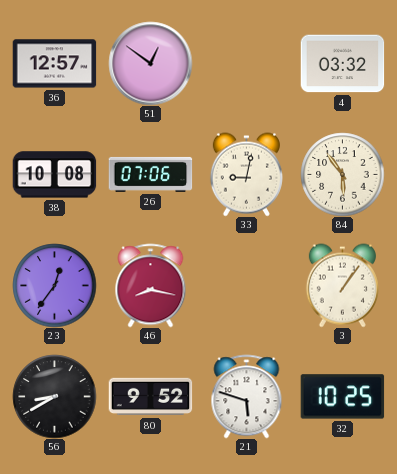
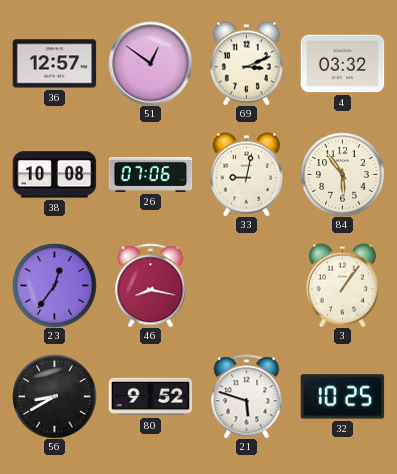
69: none -> 3:11 (246, 63)
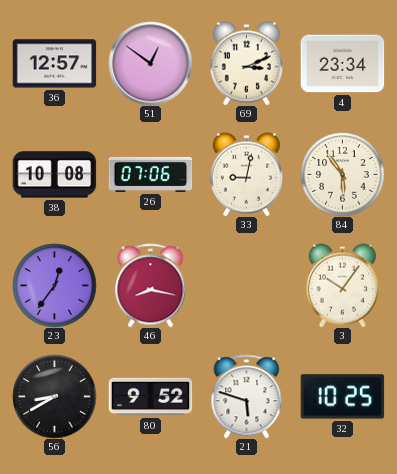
4: 03:32 -> 23:34 (342, 64)
3: 1:06 -> 10:06 (342, 285)
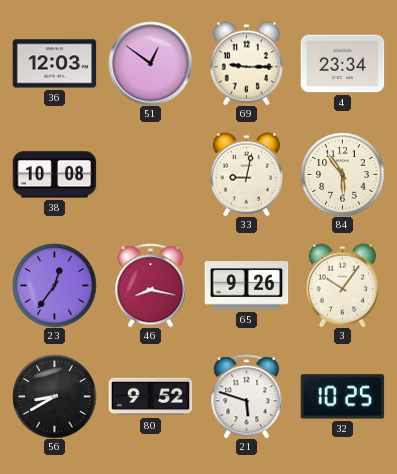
36: 12:57 -> 12:03 (54, 64)
69: 3:11 -> 9:15 (246, 63)
26: 07:06 -> none (150, 174)
65: none -> 9:26 (246, 286)
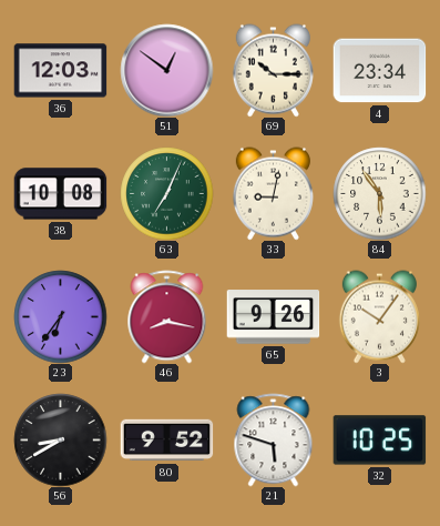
69: 9:15 -> 10:15 (273, 70)
63: none -> 7:04 (166, 193)
23: 12:36 -> 6:36 (60, 316)
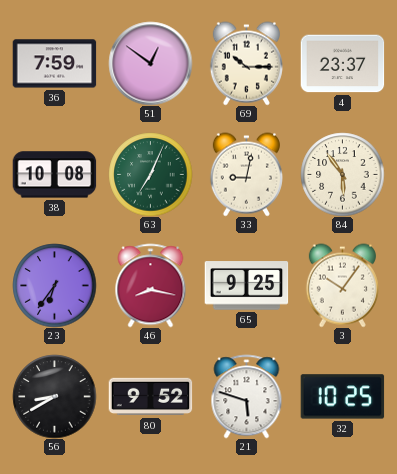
36: 12:03 -> 7:59 (54, 64)
4: 23:34 -> 23:37 (342, 64)
65: 9:26 -> 9:25 (246, 286)
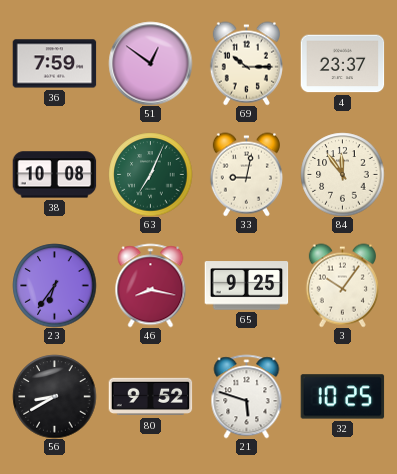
84: 5:54 -> 11:54 (342, 174)
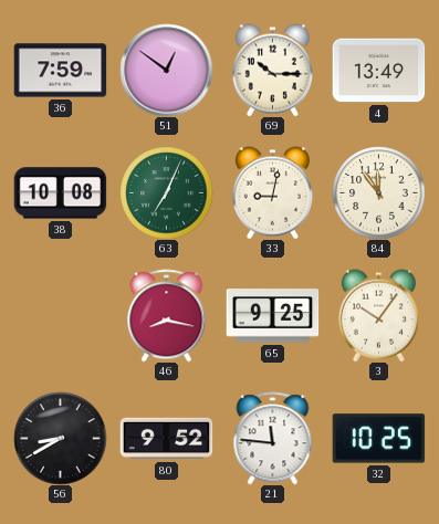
4: 23:37 -> 13:49 (378, 71)
23: 6:36 -> none (54, 285)
21: 5:48 -> 11:46 (273, 438)
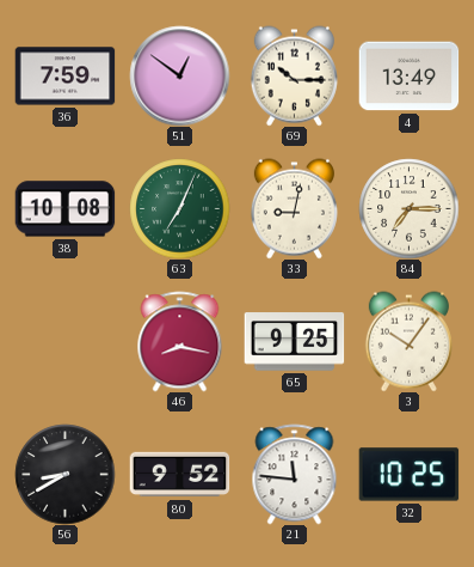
84: 11:54 -> 7:15 (408, 208)
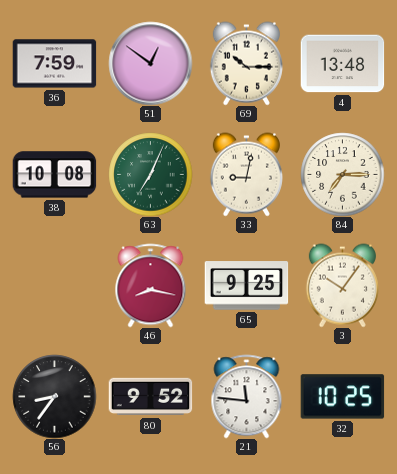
4: 13:49 -> 13:48 (342, 64)
56: 8:40 -> 8:36 (54, 396)
